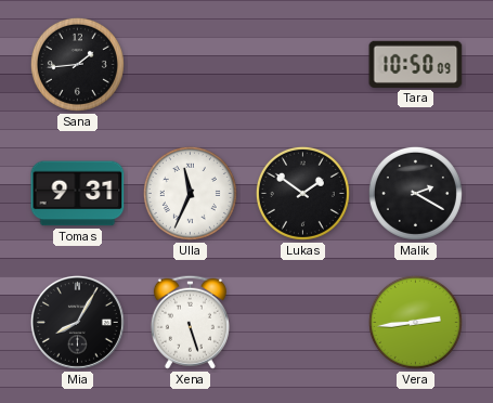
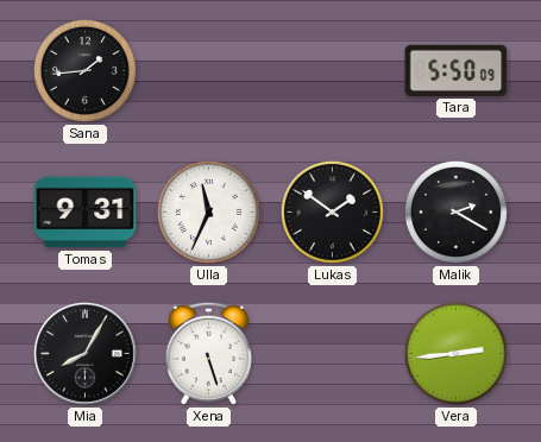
Tara: 10:50 -> 5:50 (457, 70)
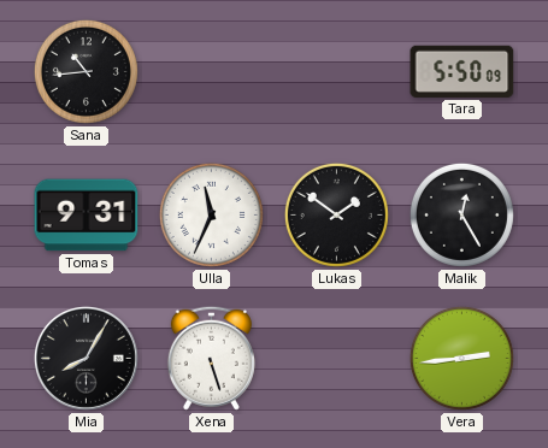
Sana: 1:44 -> 10:44 (86, 71)
Malik: 2:20 -> 12:25 (461, 214)
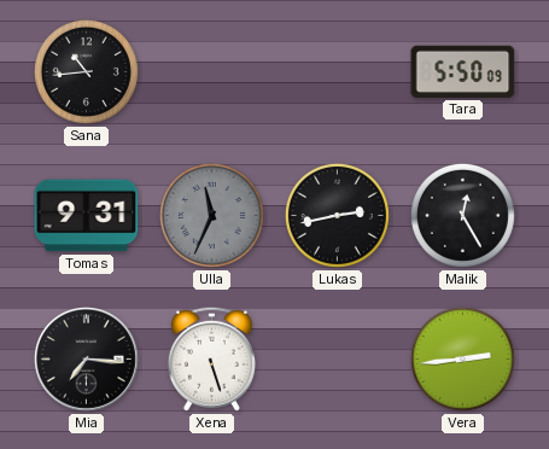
Ulla dial: white -> grey (211, 215)
Lukas: 1:51 -> 2:43 (337, 215)
Mia: 8:05 -> 7:16 (86, 358)
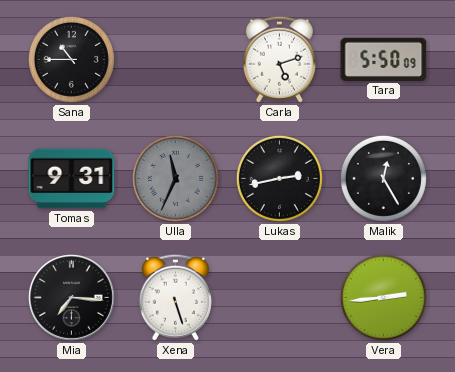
Sana: 10:44 -> 10:45 (71, 59)
Carla: none -> 5:12 (279, 59)
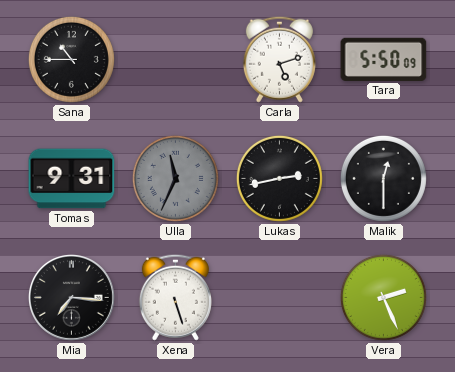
Malik: 12:25 -> 12:30 (383, 178)
Vera: 2:44 -> 2:26 (383, 297)
